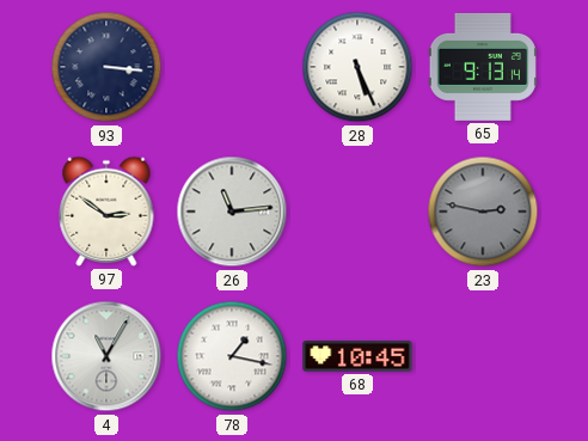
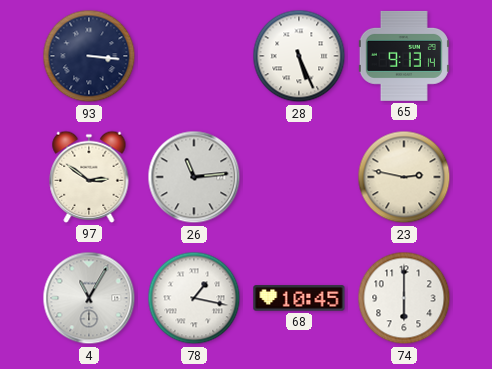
23 dial: grey -> cream (404, 177)
74: none -> 6:00 (404, 298)
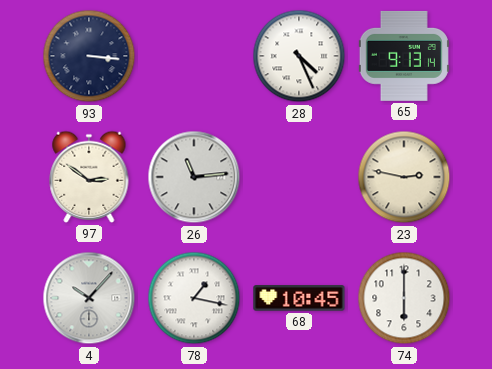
28: 5:26 -> 4:26 (299, 56)
4: 11:05 -> 10:07 (89, 298)
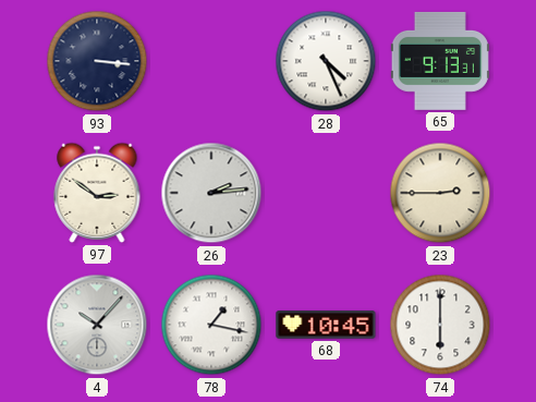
65: 9:13:14 -> 9:13:31 (440, 61)
26: 11:14 -> 2:14 (211, 193)
23: 2:47 -> 2:45 (440, 193)
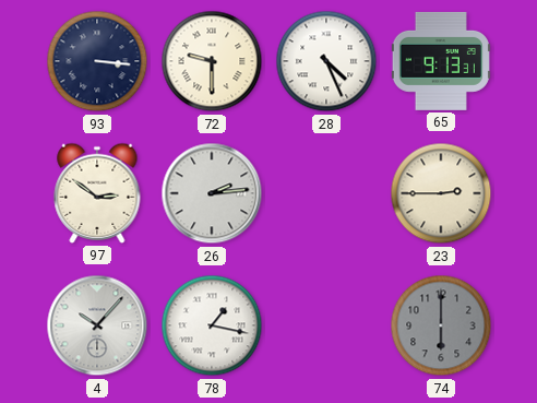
72: none -> 9:30 (212, 61)
68: 10:45 -> none (326, 325)
74 dial: white -> grey (441, 325)
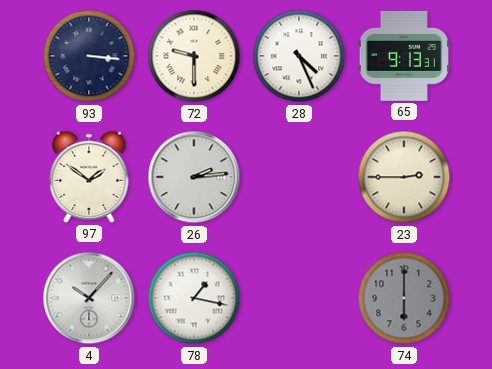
97: 2:51 -> 1:51 (89, 177)
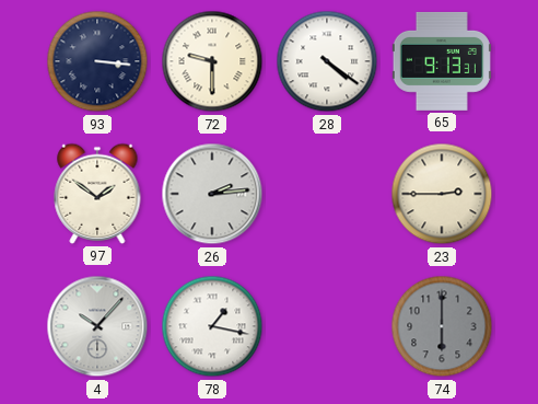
28: 4:26 -> 4:21 (327, 61)
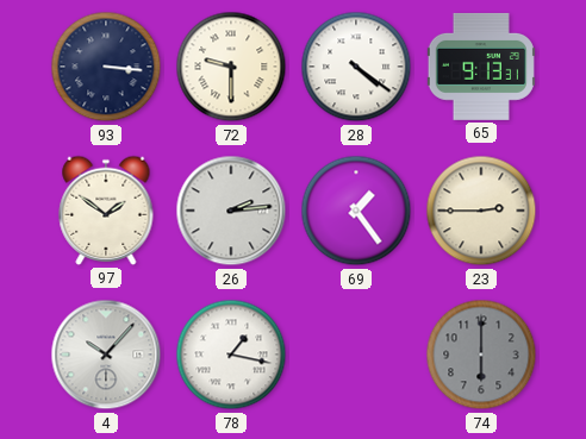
69: none -> 1:24 (356, 211)
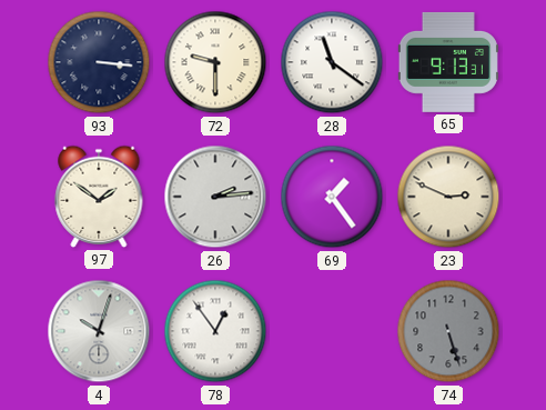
28: 4:21 -> 11:21 (332, 62)
23: 2:45 -> 2:49 (448, 197)
4: 10:07 -> 10:03 (99, 331)
78: 1:17 -> 12:54 (215, 331)
74: 6:00 -> 5:27 (448, 331)
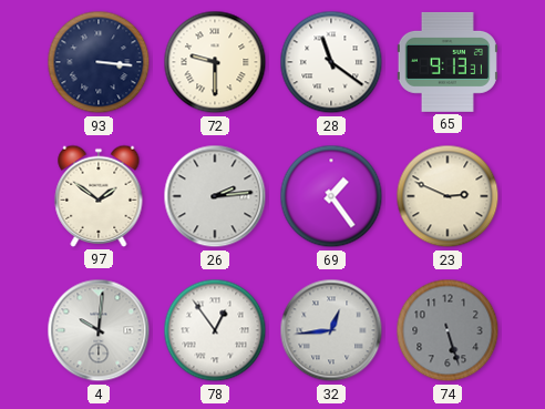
4: 10:03 -> 10:01 (99, 330)
32: none -> 12:44 (331, 330)
